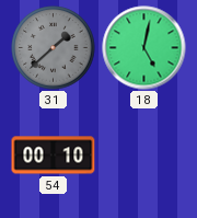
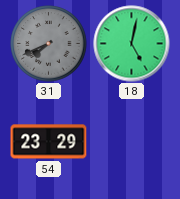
31: 1:38 -> 7:41 (49, 44)
54: 00:10 -> 23:29 (49, 142)
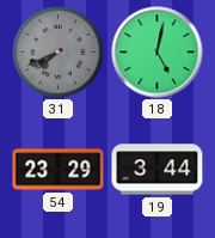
19: none -> 3:44 (158, 170)
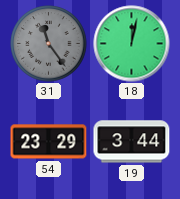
31: 7:41 -> 11:24 (49, 44)
18: 5:02 -> 12:02 (132, 44)
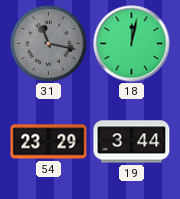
31: 11:24 -> 11:17 (49, 44)
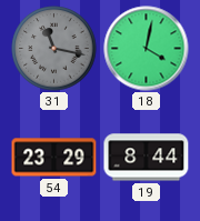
18: 12:02 -> 4:02 (147, 49)
19: 3:44 -> 8:44 (147, 158)
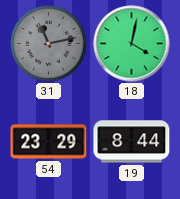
31: 11:17 -> 11:13 (49, 44)
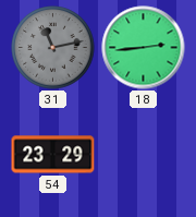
18: 4:02 -> 2:44 (144, 48)
19: 8:44 -> none (132, 142)
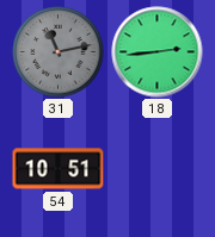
54: 23:29 -> 10:51 (59, 169)
